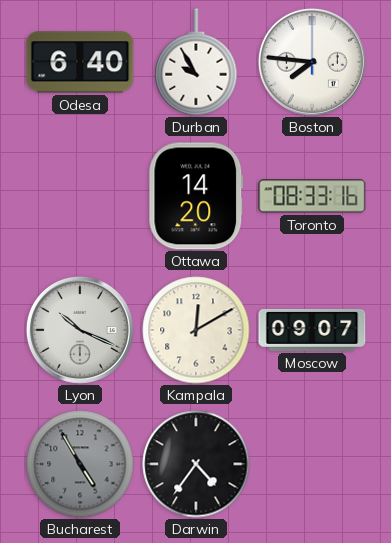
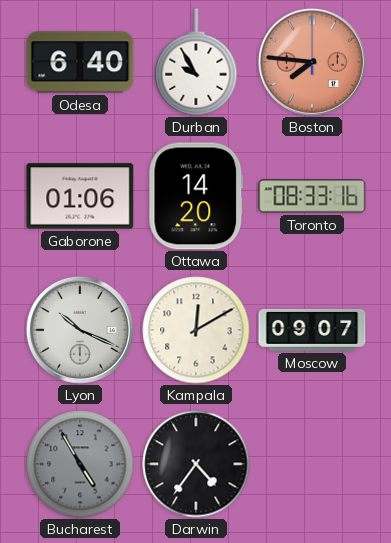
Boston dial: white -> salmon (312, 62)
Gaborone: none -> 01:06 (80, 196)
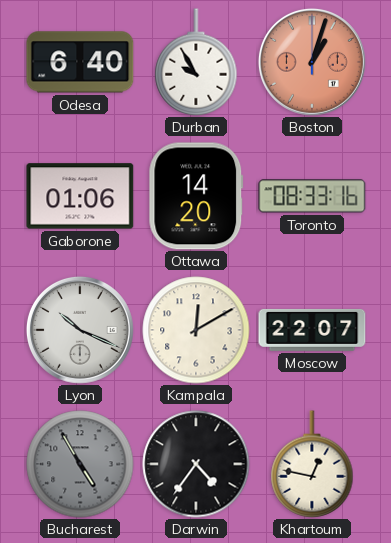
Boston: 7:46 -> 1:03 (312, 62)
Moscow: 09:07 -> 22:07 (312, 330)
Khartoum: none -> 12:47 (312, 464)
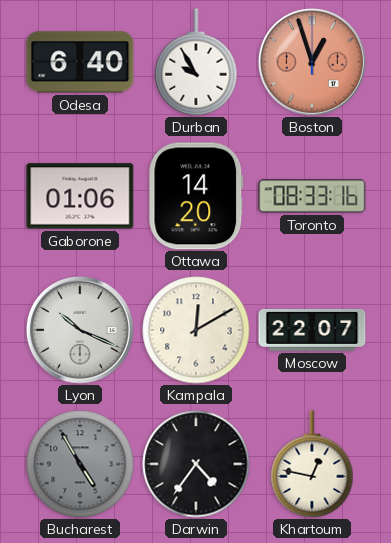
Boston: 1:03 -> 12:57 (312, 62)
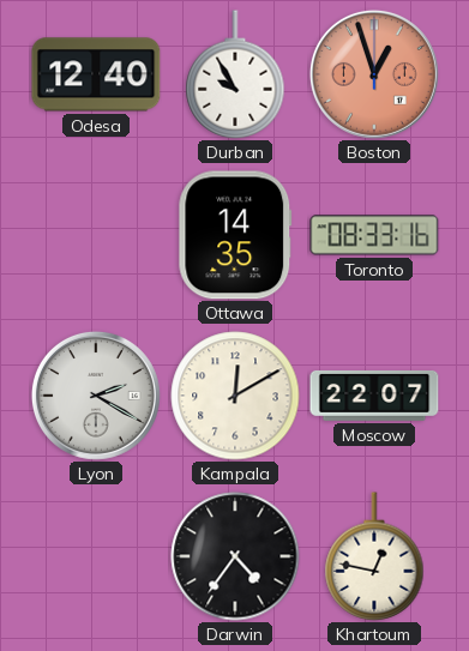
Odesa: 6:40 -> 12:40 (96, 74)
Gaborone: 01:06 -> none (80, 196)
Ottawa: 14:20 -> 14:35 (235, 235)
Lyon: 10:19 -> 2:20 (96, 396)
Bucharest: 4:55 -> none (80, 464)
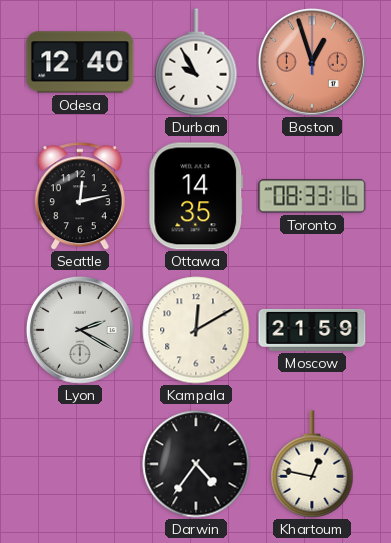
Seattle: none -> 12:13 (80, 196)
Moscow: 22:07 -> 21:59 (312, 330)
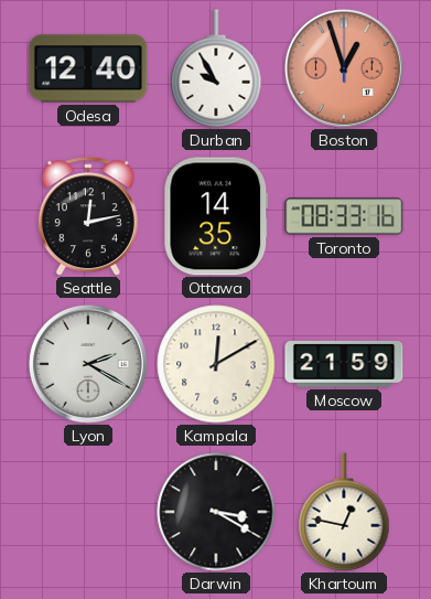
Darwin: 4:36 -> 3:20 (216, 512)
